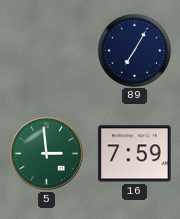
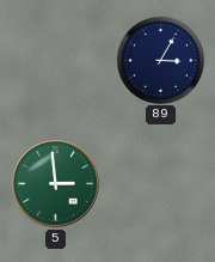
89: 7:05 -> 3:05 (160, 60)
16: 7:59 -> none (135, 154)
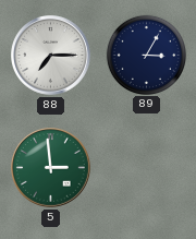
88: none -> 7:15 (51, 56)
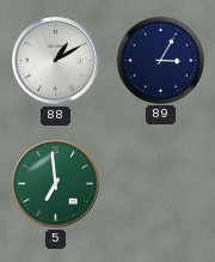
88: 7:15 -> 1:10 (56, 61)
5: 2:59 -> 6:59 (56, 184)
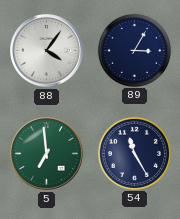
88: 1:10 -> 4:06 (47, 51)
54: none -> 11:25 (134, 153)
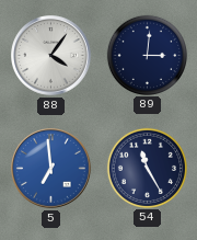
89: 3:05 -> 3:01 (147, 55)
5 dial: green -> blue (51, 169)
